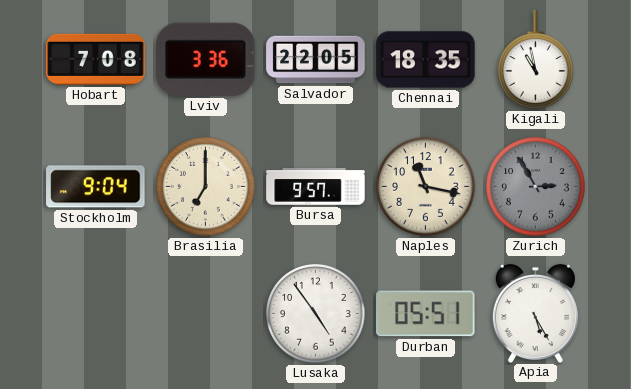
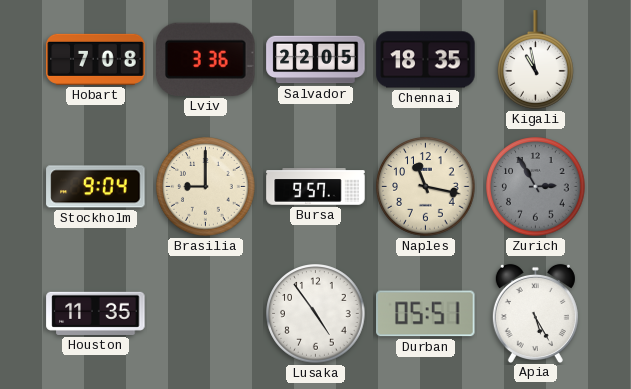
Brasilia: 7:00 -> 9:00 (206, 187)
Houston: none -> 11:35 (96, 313)
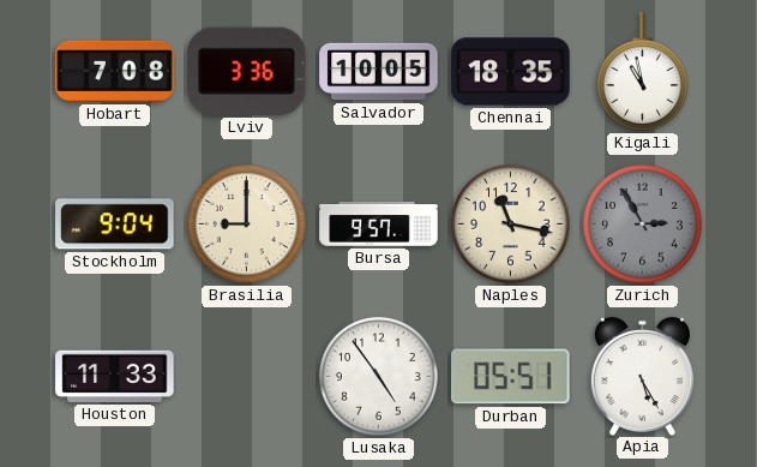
Salvador: 22:05 -> 10:05 (379, 72)
Houston: 11:35 -> 11:33 (115, 376)
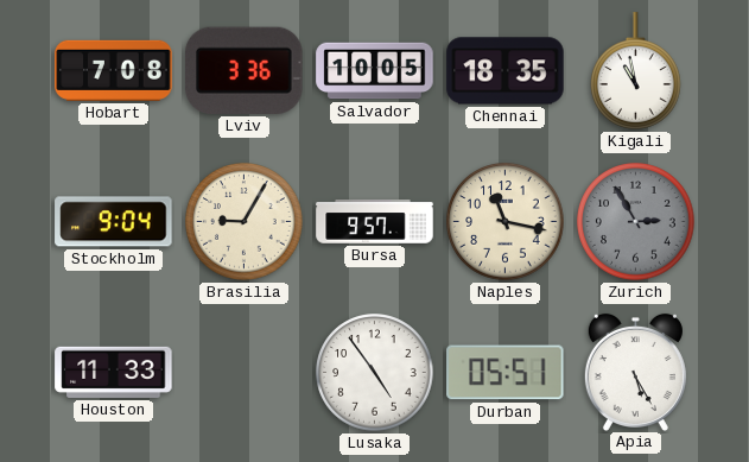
Brasilia: 9:00 -> 9:05 (245, 222)
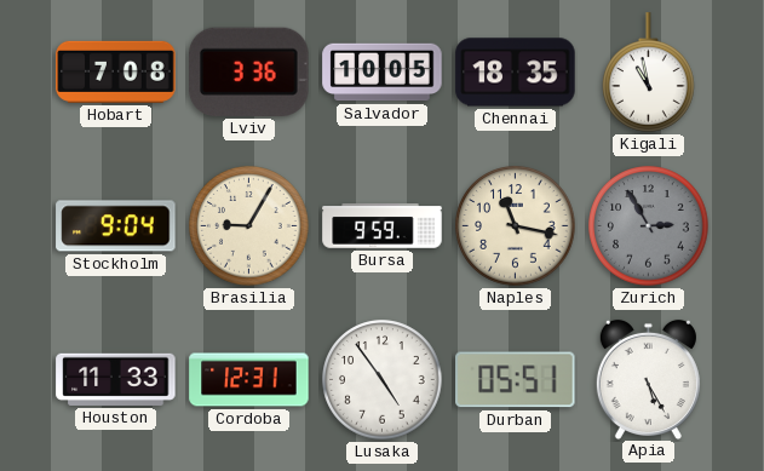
Bursa: 9:57 -> 9:59 (383, 226)
Cordoba: none -> 12:31 (249, 380)
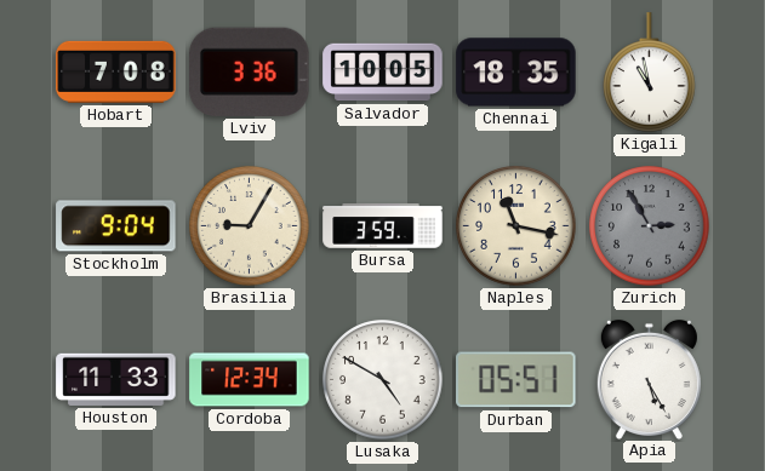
Bursa: 9:59 -> 3:59 (383, 226)
Cordoba: 12:31 -> 12:34 (250, 380)
Lusaka: 4:54 -> 4:50 (383, 380)
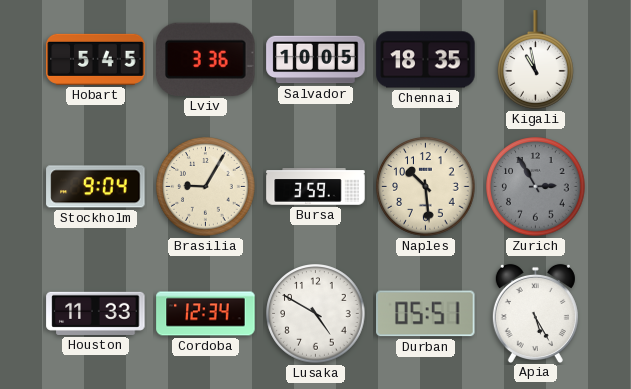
Hobart: 7:08 -> 5:45 (96, 59)
Naples: 11:17 -> 10:29 (426, 187)
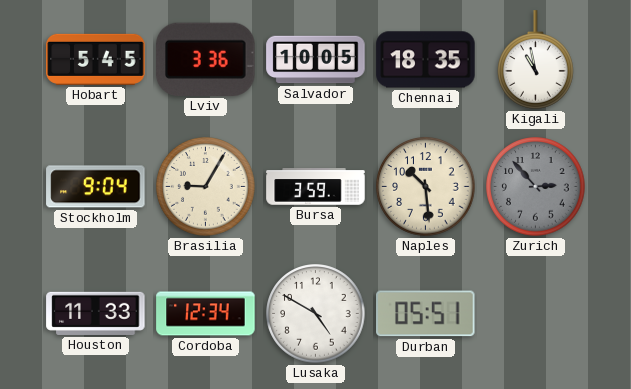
Zurich: 2:55 -> 2:53 (536, 187)
Apia: 5:25 -> none (535, 313)
